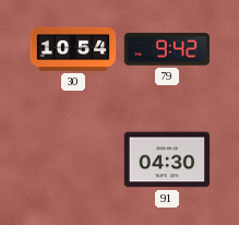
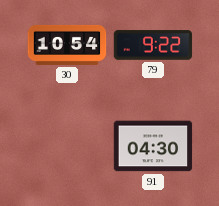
79: 9:42 -> 9:22 (153, 45)
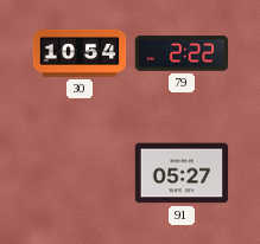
79: 9:22 -> 2:22 (182, 53)
91: 04:30 -> 05:27 (182, 173)
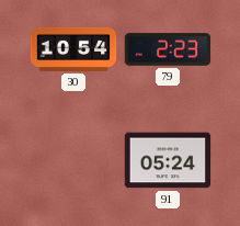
79: 2:22 -> 2:23 (168, 49)
91: 05:27 -> 05:24 (168, 160)
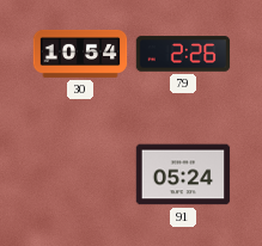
79: 2:23 -> 2:26 (183, 54)
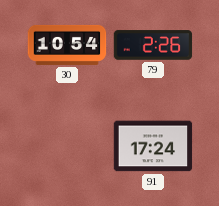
91: 05:24 -> 17:24 (153, 146)
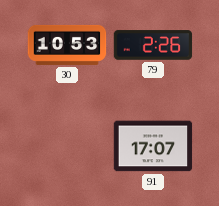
30: 10:54 -> 10:53 (67, 45)
91: 17:24 -> 17:07 (153, 146)
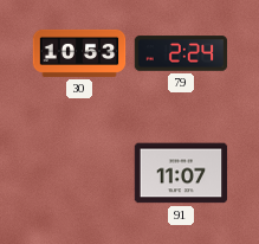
79: 2:26 -> 2:24 (181, 53)
91: 17:07 -> 11:07 (181, 173)
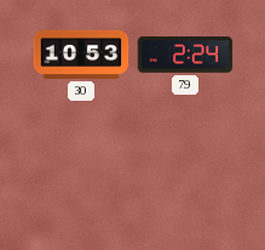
91: 11:07 -> none (181, 173)
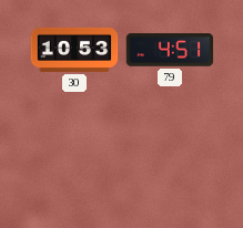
79: 2:24 -> 4:51 (170, 50)
